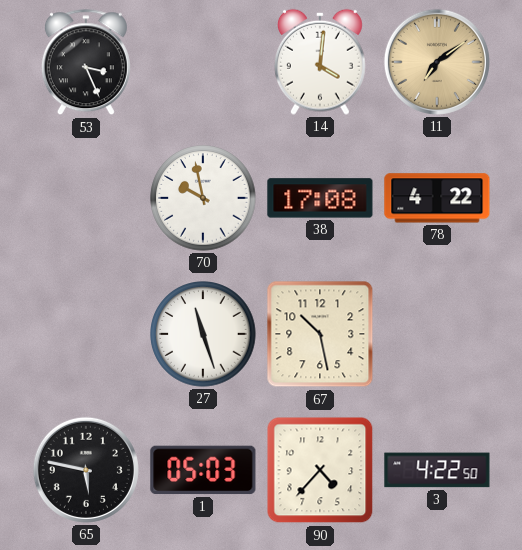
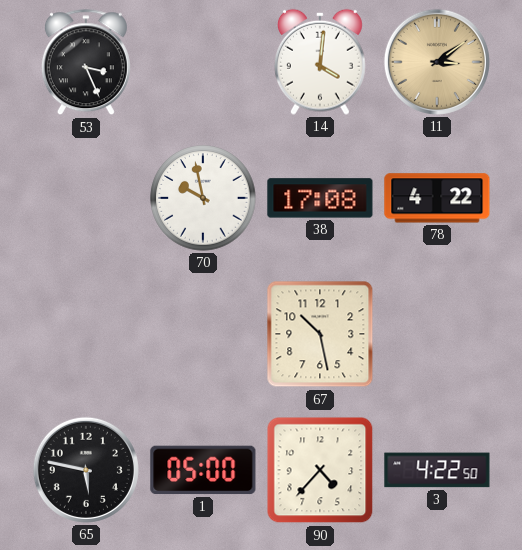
11: 7:09 -> 3:09 (437, 62)
27: 11:27 -> none (203, 334)
1: 05:03 -> 05:00 (203, 470)
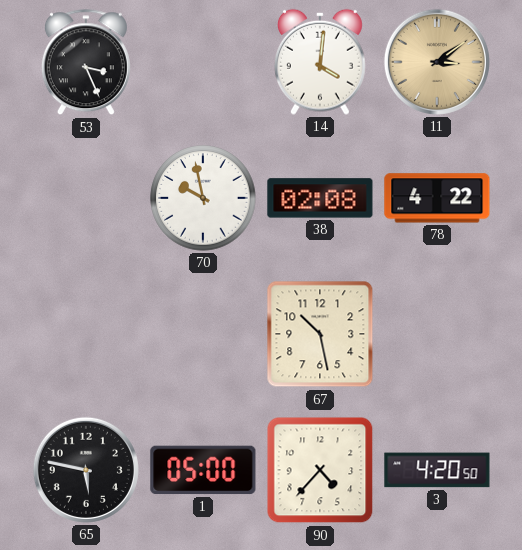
38: 17:08 -> 02:08 (320, 198)
3: 4:22 -> 4:20 (437, 470)
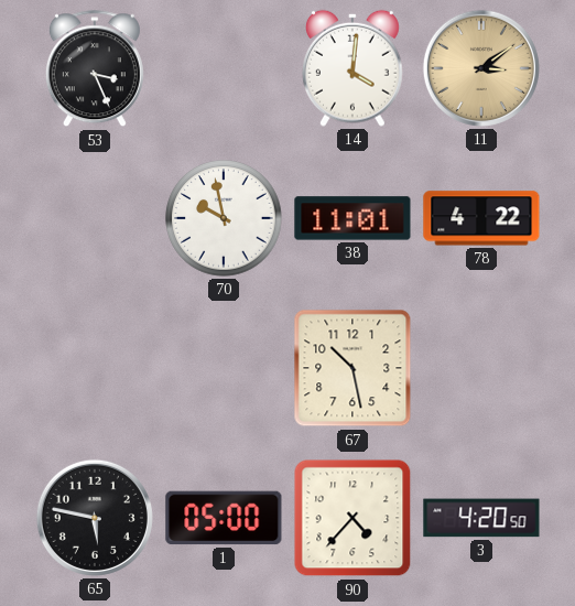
38: 02:08 -> 11:01 (352, 218)
